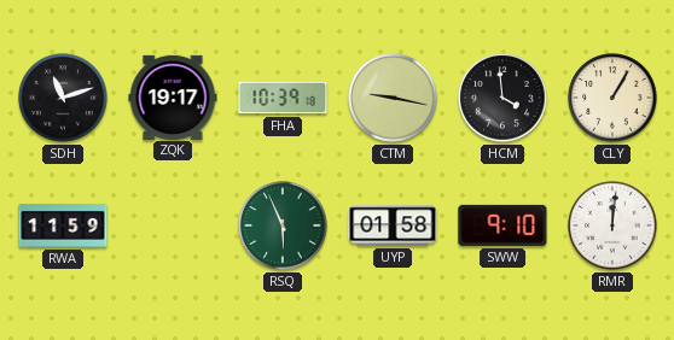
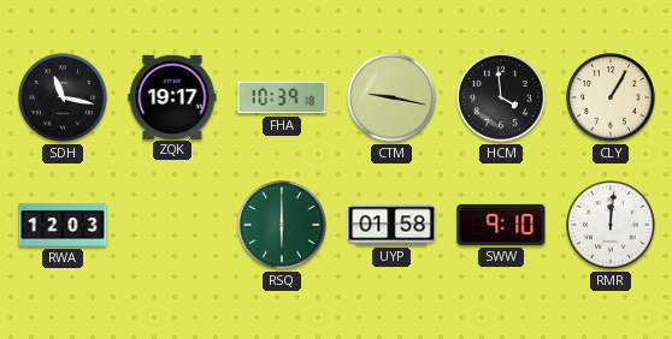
SDH: 11:12 -> 11:17 (63, 97)
RWA: 11:59 -> 12:03 (63, 225)
RSQ: 5:56 -> 6:00 (282, 225)
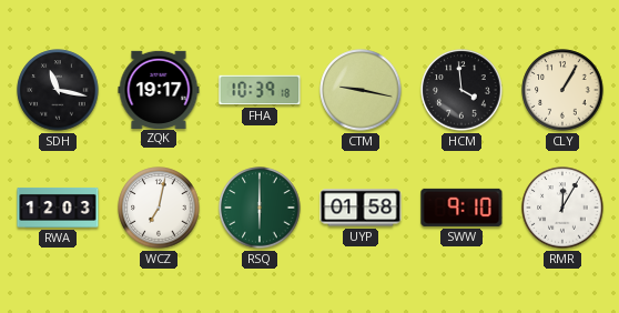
WCZ: none -> 7:02 (159, 208)
RMR: 12:01 -> 12:05 (562, 208)
